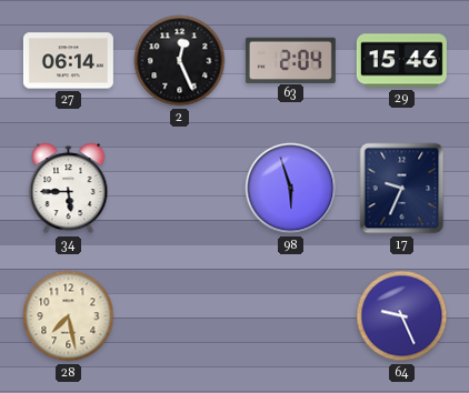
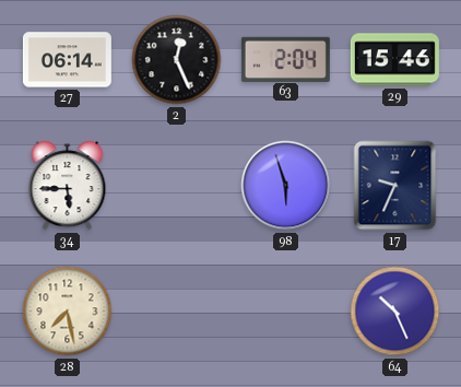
64: 9:26 -> 10:26 (395, 312)
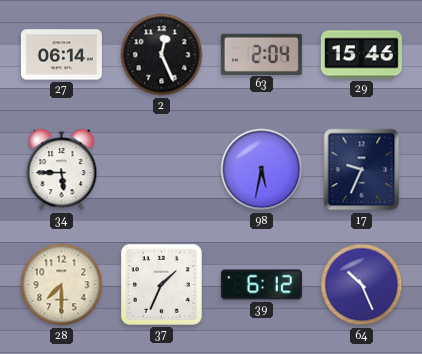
98: 5:57 -> 5:32 (262, 170)
28: 7:28 -> 7:30 (62, 285)
37: none -> 1:34 (161, 284)
39: none -> 6:12 (261, 285)
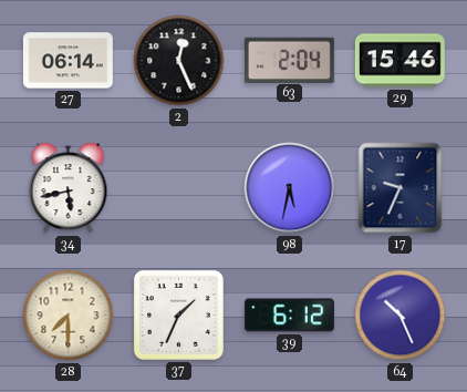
34: 5:45 -> 5:43 (69, 188)
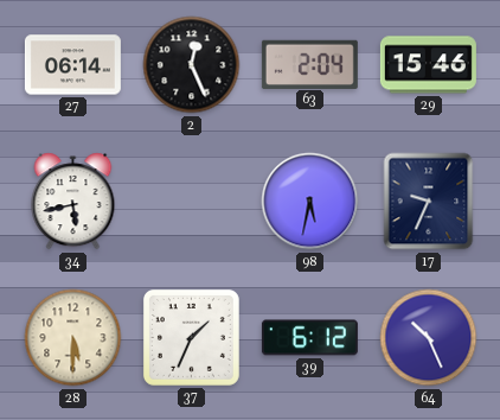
28: 7:30 -> 5:30 (73, 338)
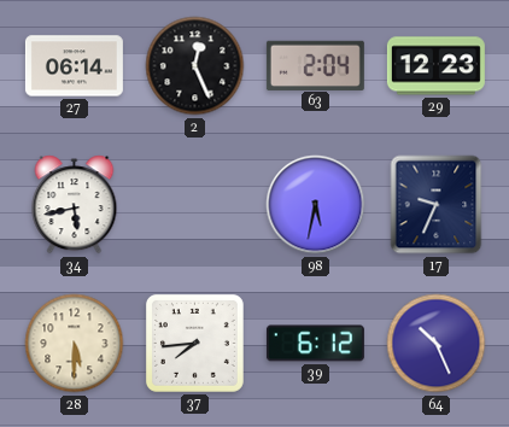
29: 15:46 -> 12:23 (435, 66)
37: 1:34 -> 7:44 (194, 343)
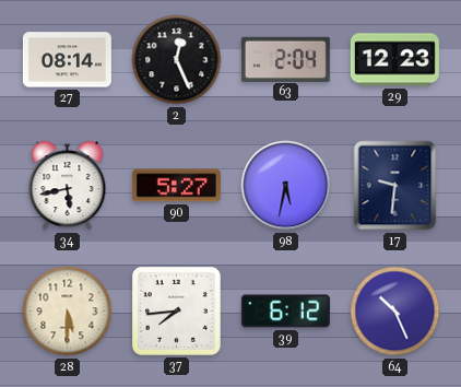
27: 06:14 -> 08:14 (67, 60)
90: none -> 5:27 (176, 186)
17: 9:34 -> 9:31 (395, 186)
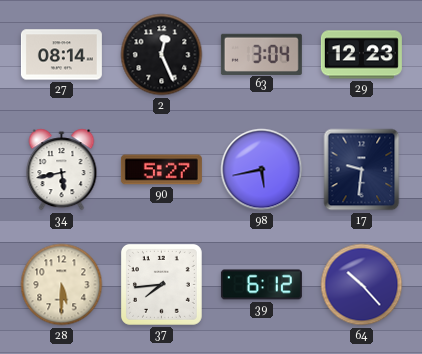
63: 2:04 -> 3:04 (261, 54)
98: 5:32 -> 5:43 (262, 170)
64: 10:26 -> 10:23 (362, 285)
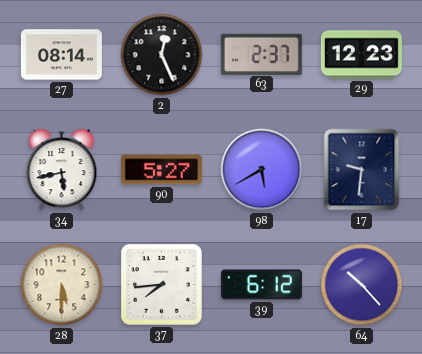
63: 3:04 -> 2:37 (261, 54)
98: 5:43 -> 5:40 (262, 170)
